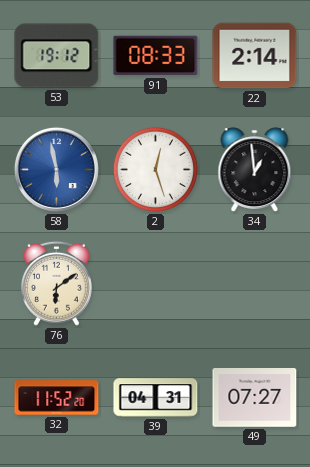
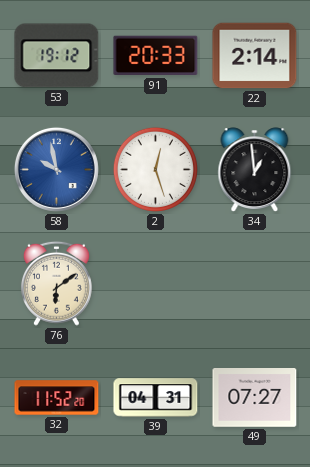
91: 08:33 -> 20:33 (156, 56)
58: 5:58 -> 9:58 (56, 169)
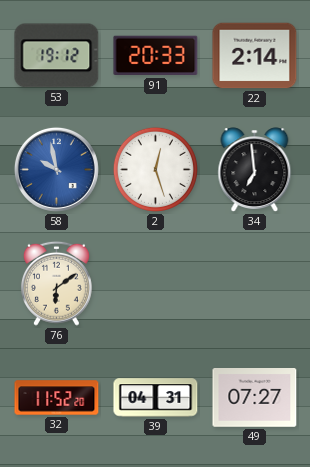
34: 12:59 -> 6:59 (255, 170)
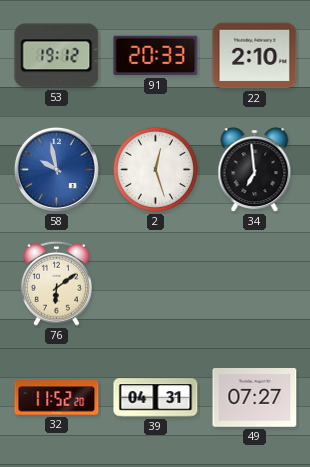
22: 2:14 -> 2:10 (255, 56)
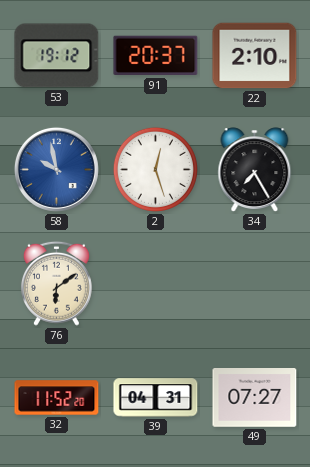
91: 20:33 -> 20:37 (156, 56)
34: 6:59 -> 7:25 (255, 170)
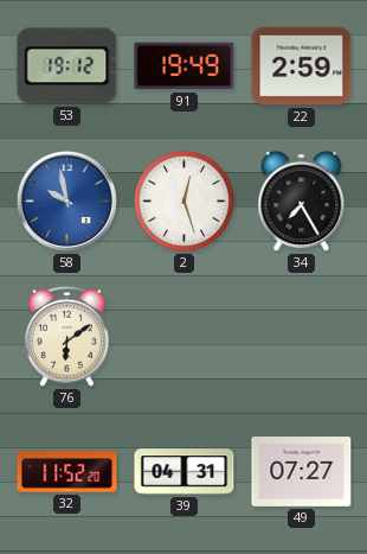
91: 20:37 -> 19:49 (185, 66)
22: 2:10 -> 2:59 (302, 66)
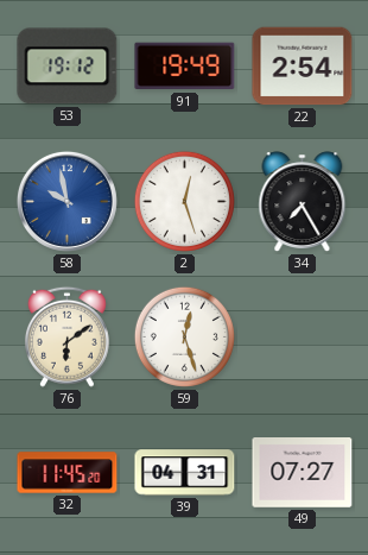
22: 2:59 -> 2:54 (303, 67)
59: none -> 12:27 (184, 336)
32: 11:52 -> 11:45 (68, 473)
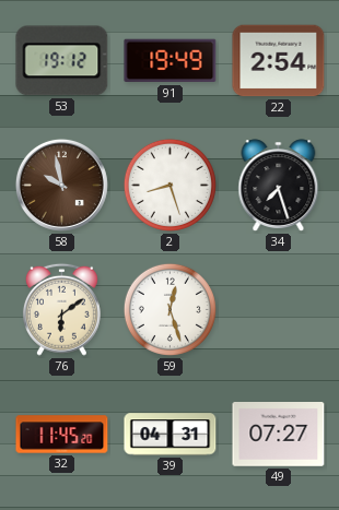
58 dial: blue -> brown (61, 185)
2: 12:27 -> 8:27 (169, 185)
34: 7:25 -> 7:27 (279, 186)
